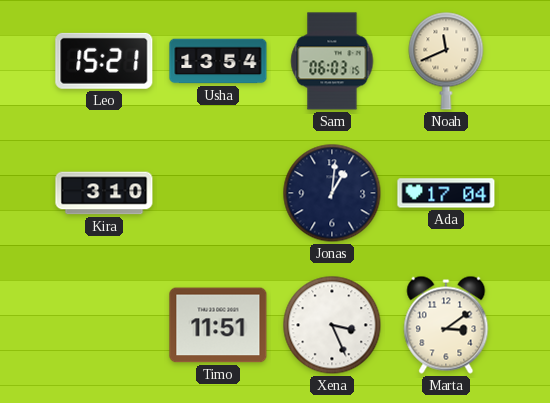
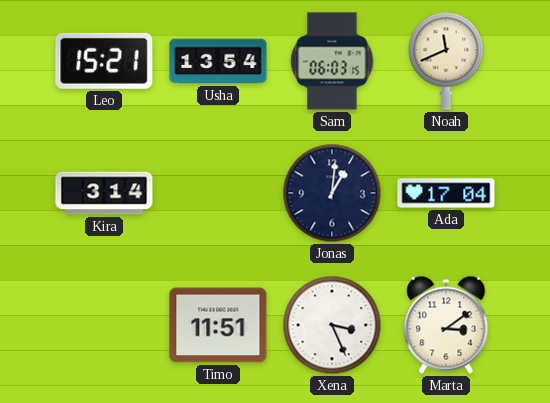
Kira: 3:10 -> 3:14 (104, 193)
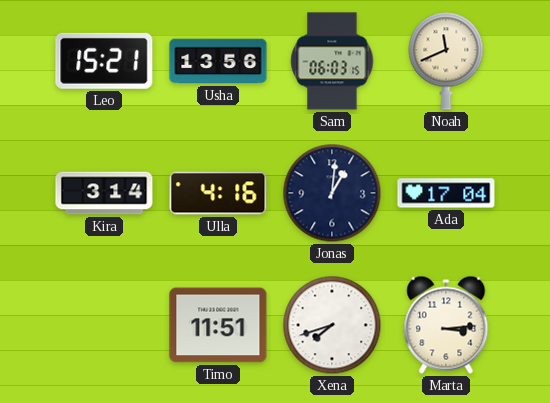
Usha: 13:54 -> 13:56 (218, 61)
Ulla: none -> 4:16 (218, 193)
Xena: 3:26 -> 7:42 (332, 325)
Marta: 3:09 -> 3:14 (446, 325)
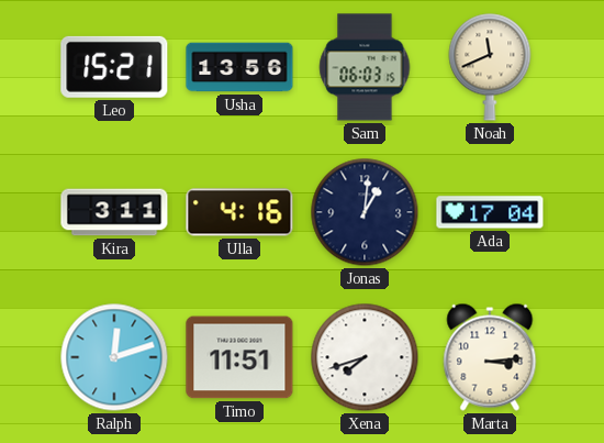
Kira: 3:14 -> 3:11 (114, 212)
Ralph: none -> 12:12 (114, 357)
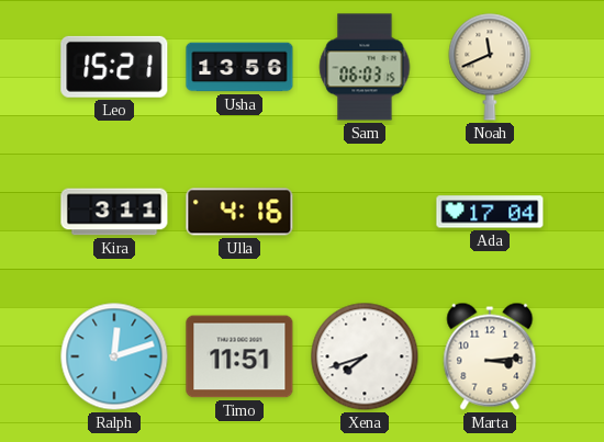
Jonas: 1:01 -> none (365, 212)
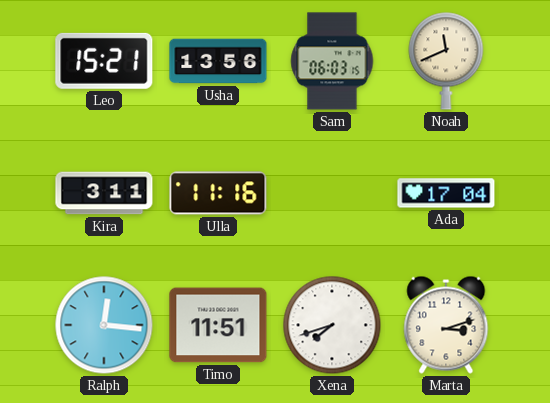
Ulla: 4:16 -> 11:16 (218, 193)
Ralph: 12:12 -> 12:16 (104, 325)
Marta: 3:14 -> 3:12 (446, 325)
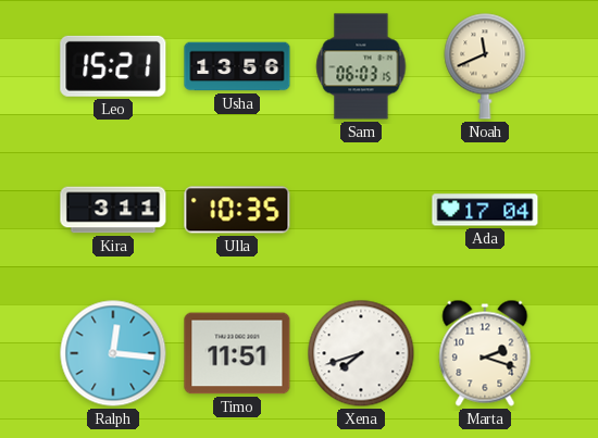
Ulla: 11:16 -> 10:35 (237, 210)
Marta: 3:12 -> 2:18 (485, 353)
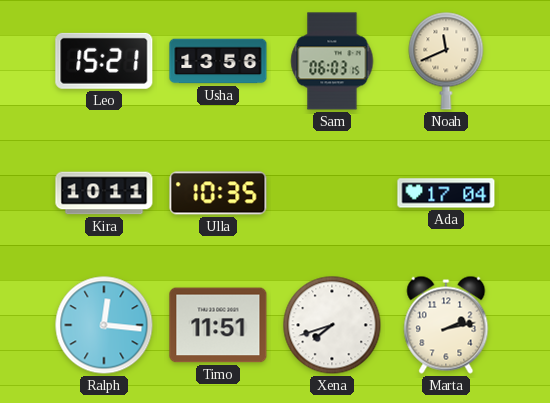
Kira: 3:11 -> 10:11 (104, 193)
Marta: 2:18 -> 2:13 (446, 325)
